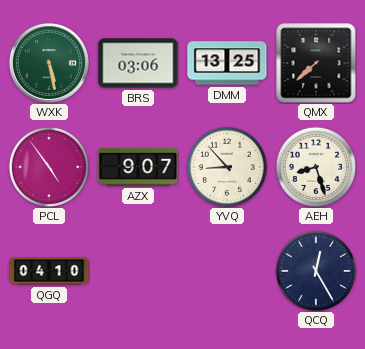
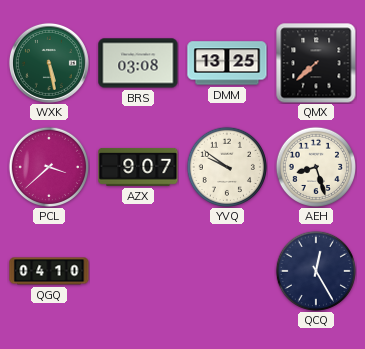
BRS: 03:06 -> 03:08 (138, 63)
PCL: 4:54 -> 3:38 (48, 166)
YVQ: 8:53 -> 9:51 (226, 166)
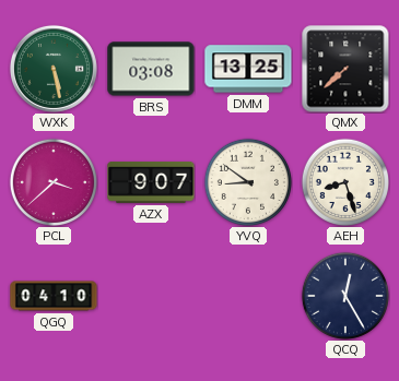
YVQ: 9:51 -> 8:51 (247, 181)
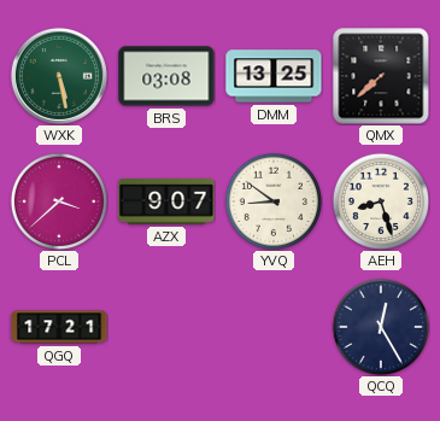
QGQ: 04:10 -> 17:21 (59, 327)
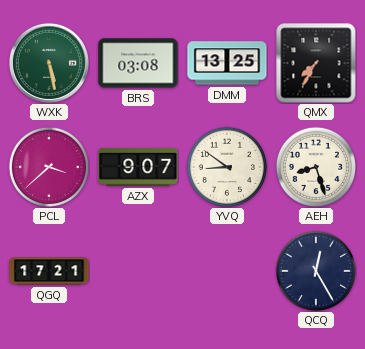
QMX: 7:38 -> 7:35 (316, 63)
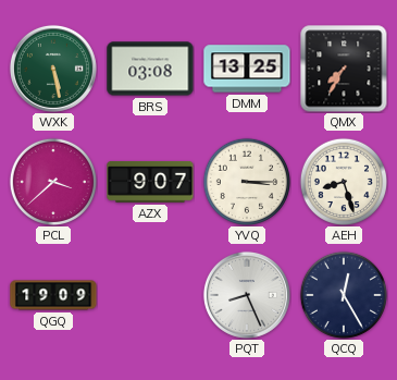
YVQ: 8:51 -> 3:15 (246, 181)
QGQ: 17:21 -> 19:09 (53, 295)
PQT: none -> 8:26 (247, 295)
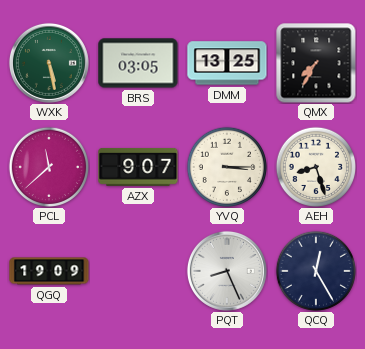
BRS: 03:08 -> 03:05 (138, 63)
PCL: 3:38 -> 11:38 (48, 166)
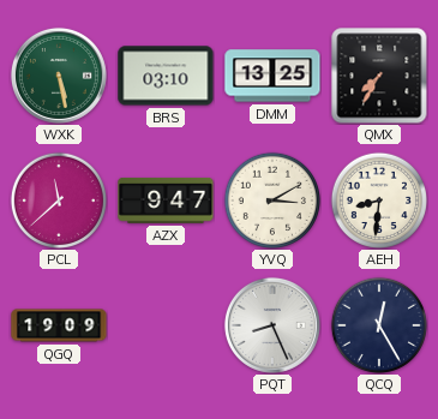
BRS: 03:05 -> 03:10 (166, 76)
AZX: 9:07 -> 9:47 (166, 202)
YVQ: 3:15 -> 3:10 (271, 199)
AEH: 8:27 -> 8:31 (378, 199)
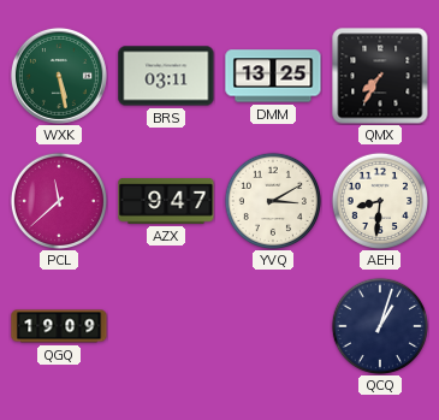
BRS: 03:10 -> 03:11 (166, 76)
PQT: 8:26 -> none (272, 325)
QCQ: 12:25 -> 1:03 (379, 325)
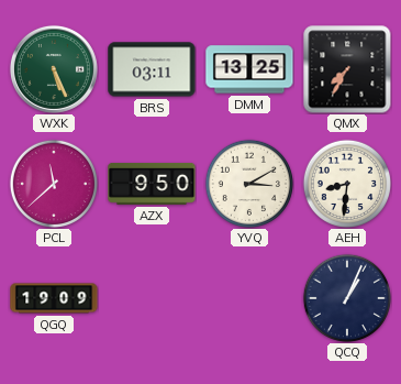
WXK: 5:28 -> 5:26 (54, 69)
AZX: 9:47 -> 9:50 (152, 185)
QCQ: 1:03 -> 1:04 (346, 297)
